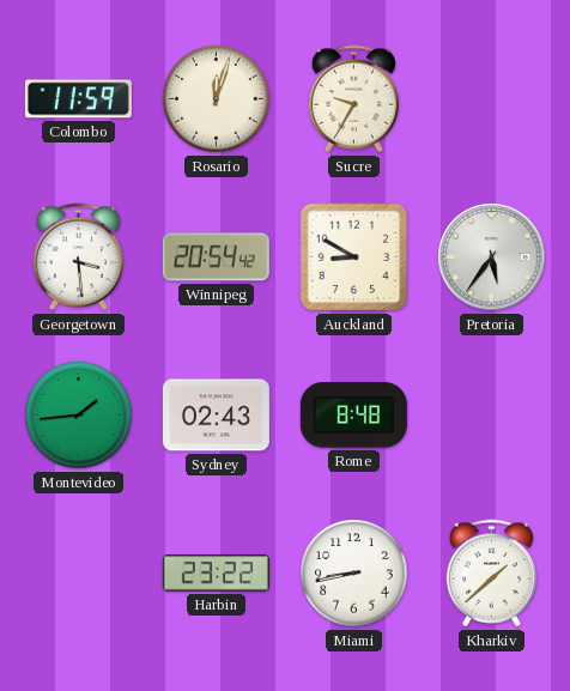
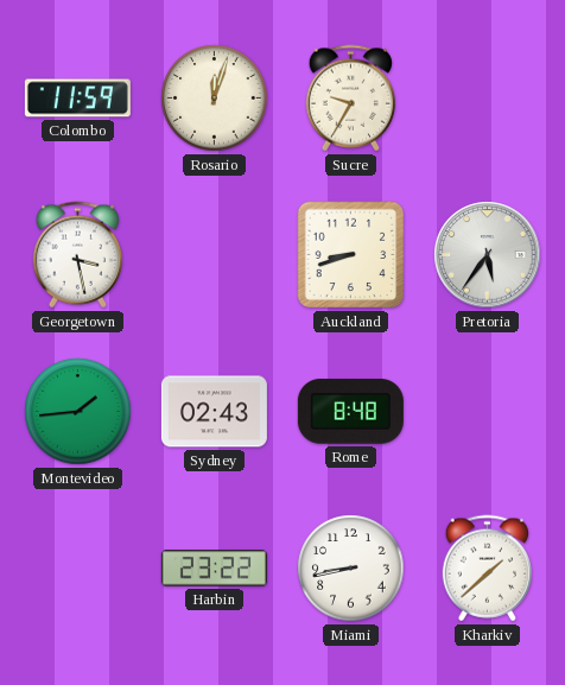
Georgetown: 3:29 -> 3:28 (77, 255)
Winnipeg: 20:54 -> none (216, 257)
Auckland: 8:50 -> 8:42 (351, 255)
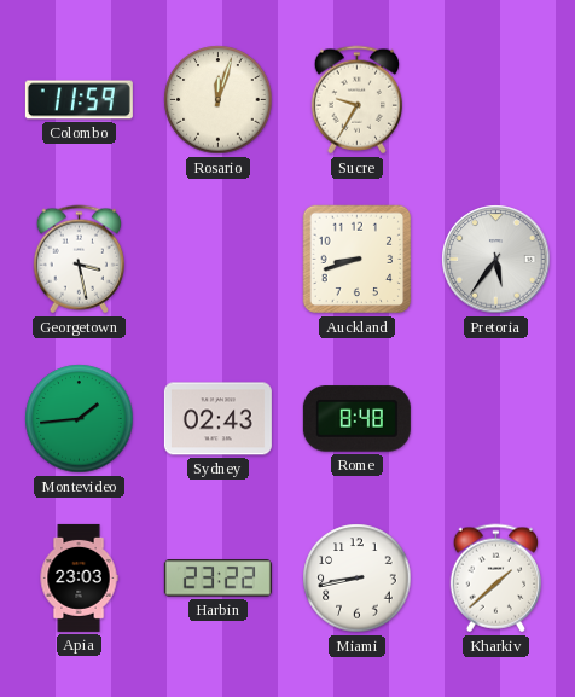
Apia: none -> 23:03 (79, 577)
